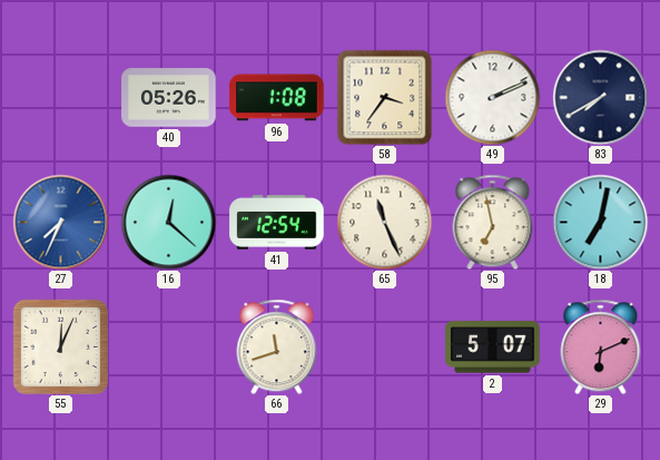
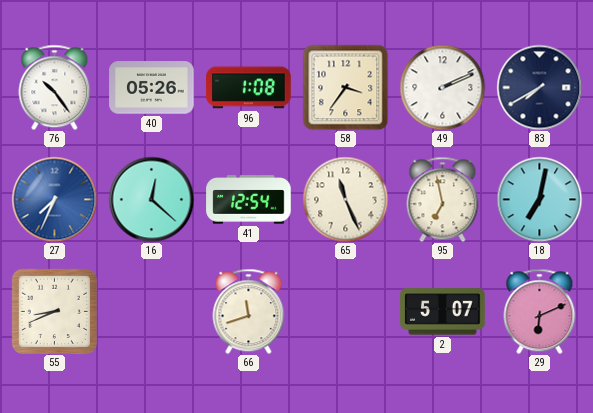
76: none -> 10:24 (55, 87)
55: 12:04 -> 8:41 (54, 311)
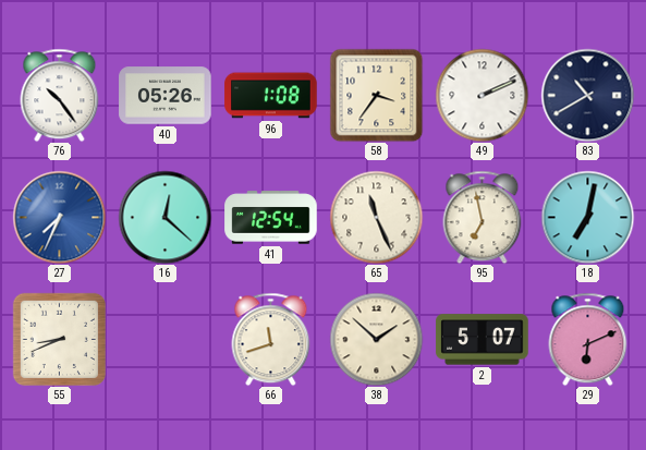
83: 7:40 -> 10:40 (587, 95)
38: none -> 1:52 (376, 339)
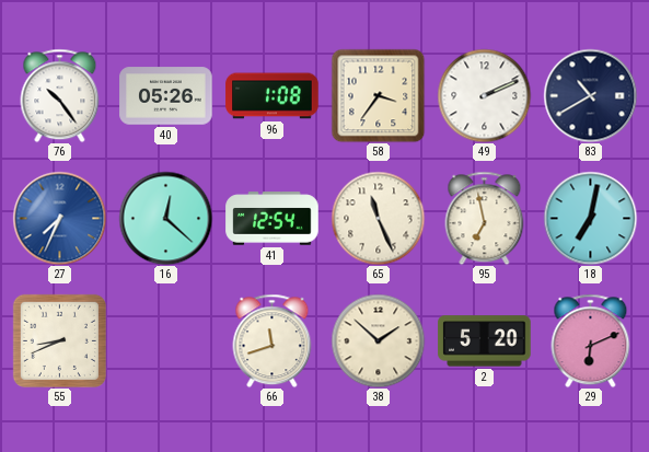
2: 5:07 -> 5:20 (485, 341)
